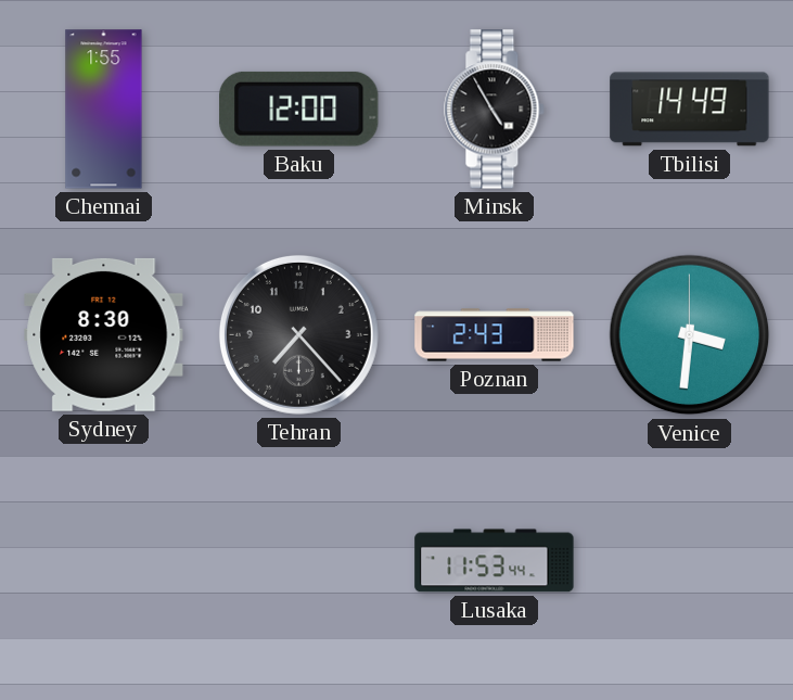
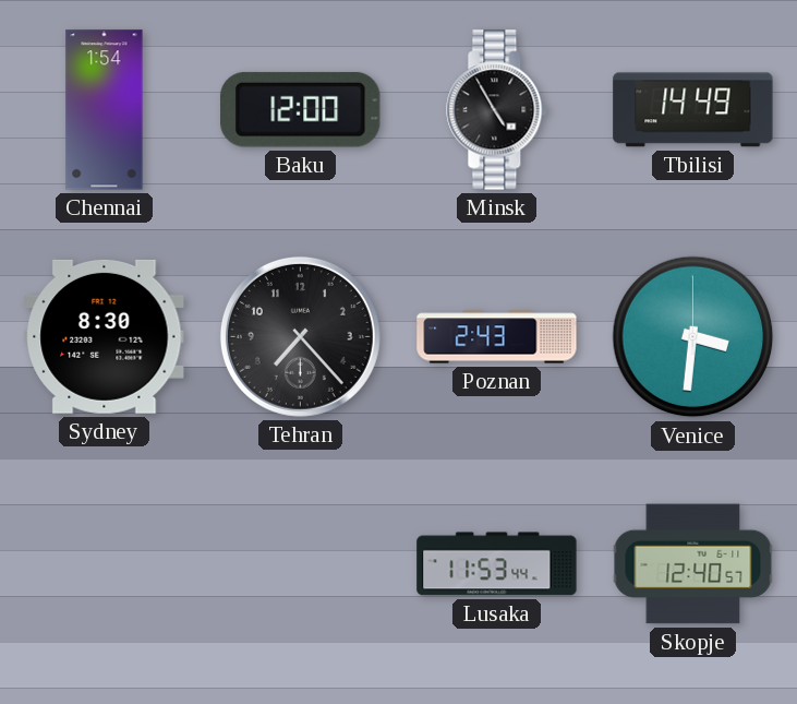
Chennai: 1:55 -> 1:54 (105, 110)
Skopje: none -> 12:40 (693, 564)
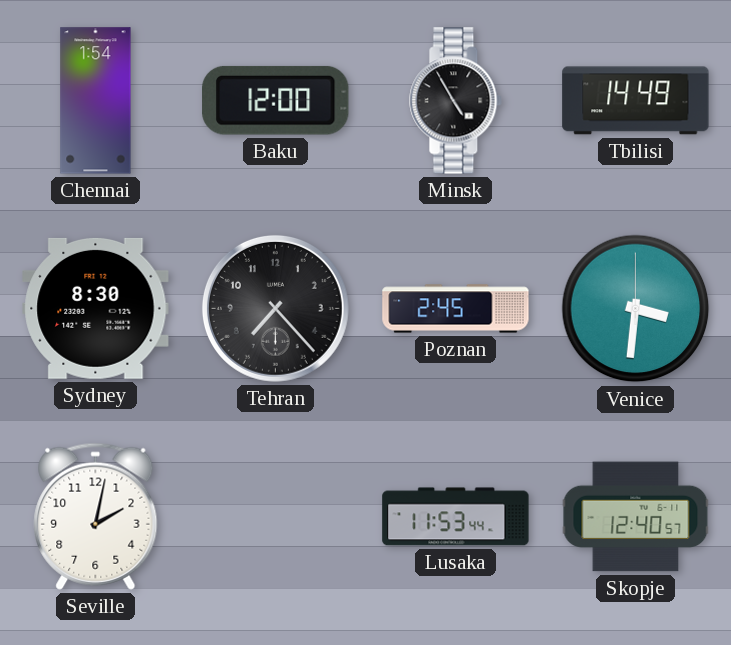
Poznan: 2:43 -> 2:45 (456, 309)
Seville: none -> 2:02 (96, 516)
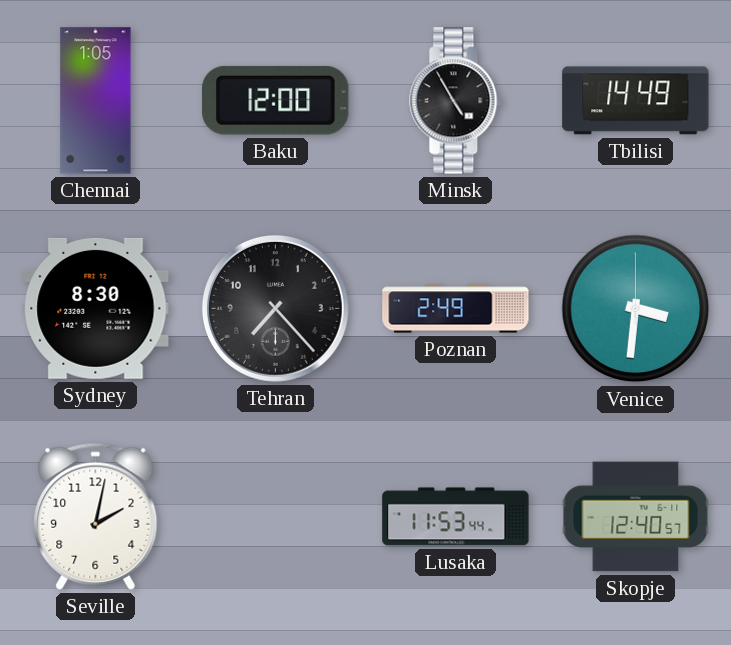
Chennai: 1:54 -> 1:05 (96, 101)
Poznan: 2:45 -> 2:49 (456, 309)
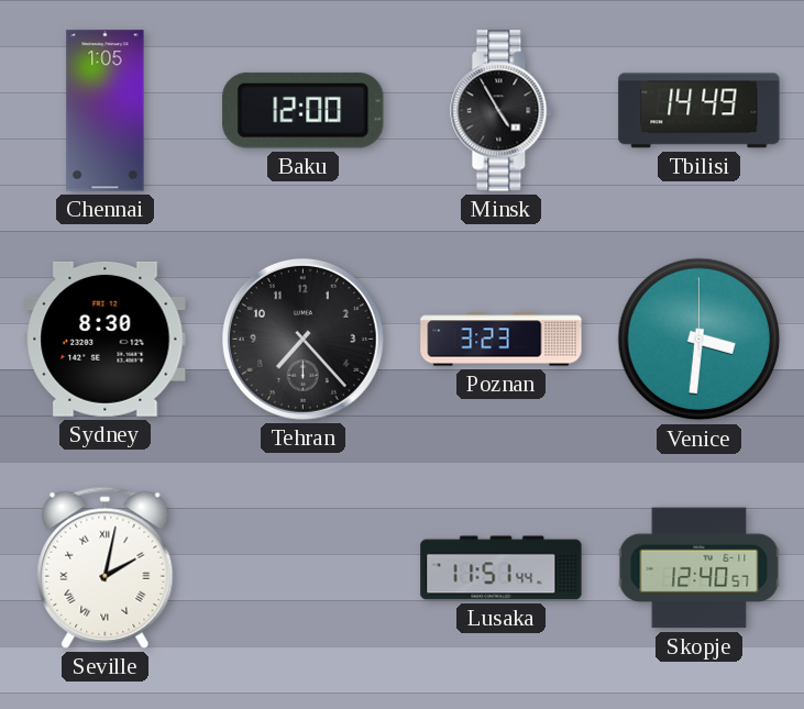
Poznan: 2:49 -> 3:23 (502, 340)
Seville numerals: Arabic -> Roman (106, 567)
Lusaka: 11:53 -> 11:51 (502, 568)
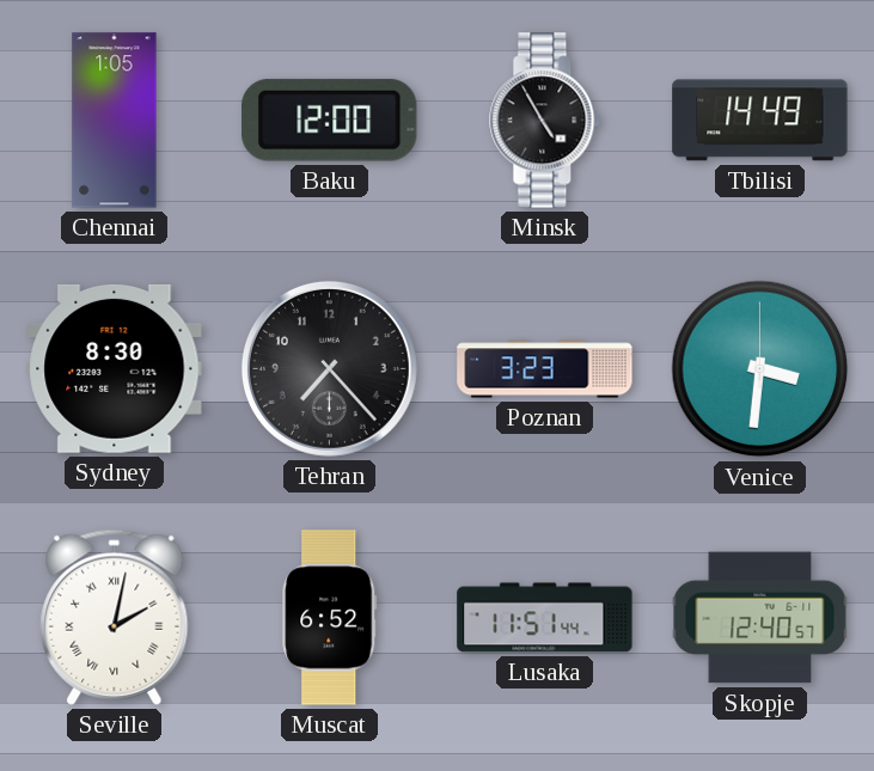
Muscat: none -> 6:52 (330, 618)
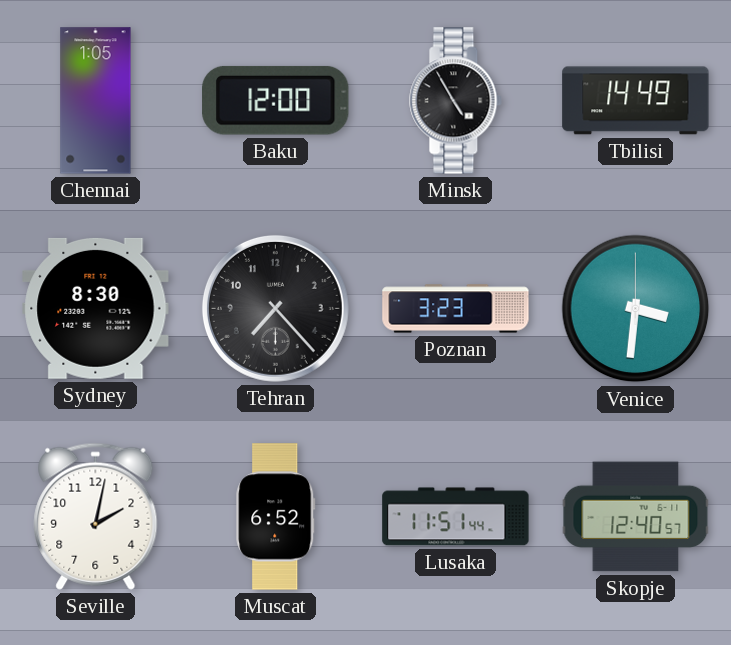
Seville numerals: Roman -> Arabic (96, 516)
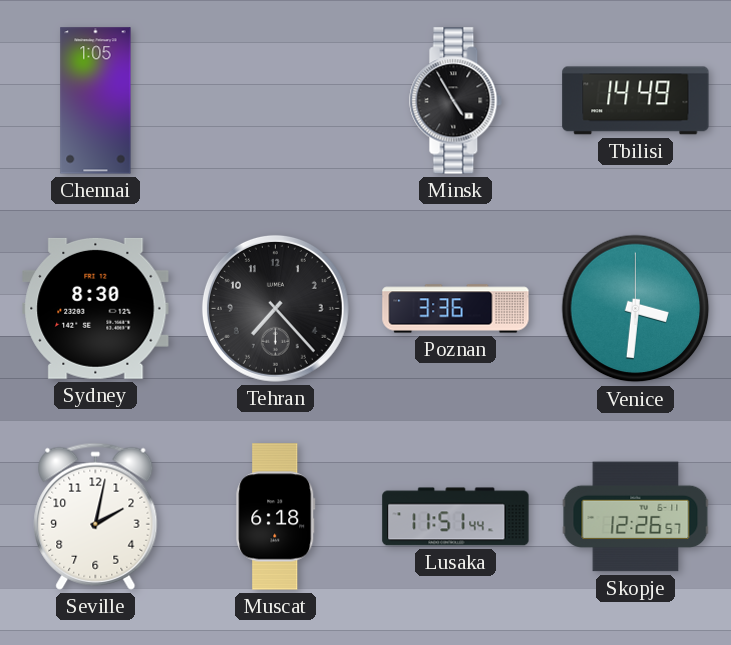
Baku: 12:00 -> none (276, 100)
Poznan: 3:23 -> 3:36 (456, 309)
Muscat: 6:52 -> 6:18 (276, 517)
Skopje: 12:40 -> 12:26 (636, 517)
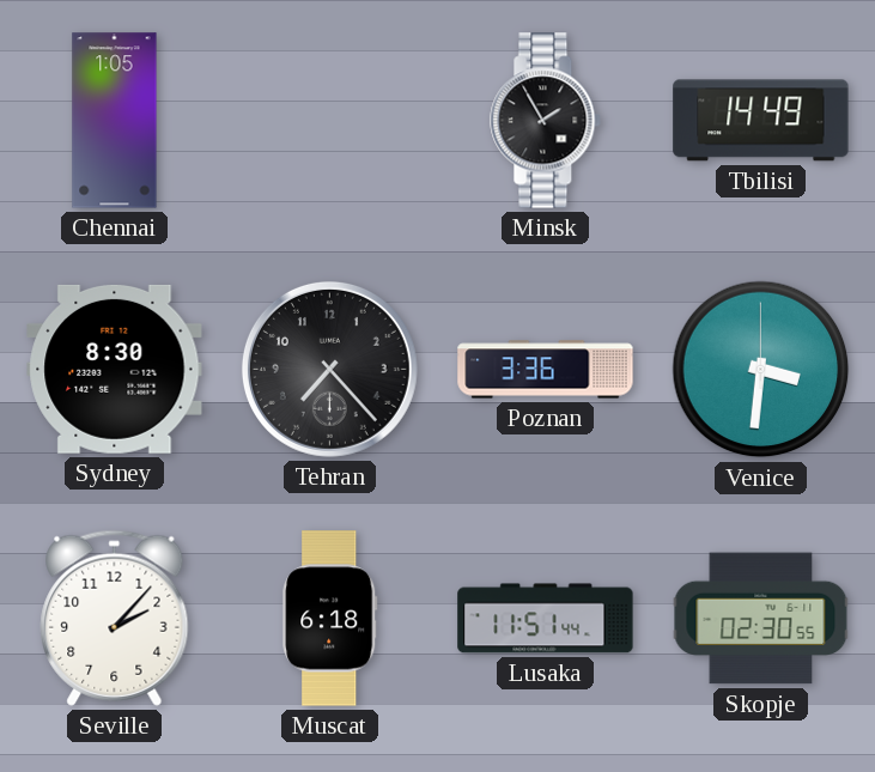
Minsk: 4:55 -> 1:55 (546, 121)
Seville: 2:02 -> 2:07 (115, 618)
Skopje: 12:26 -> 02:30 (761, 619)
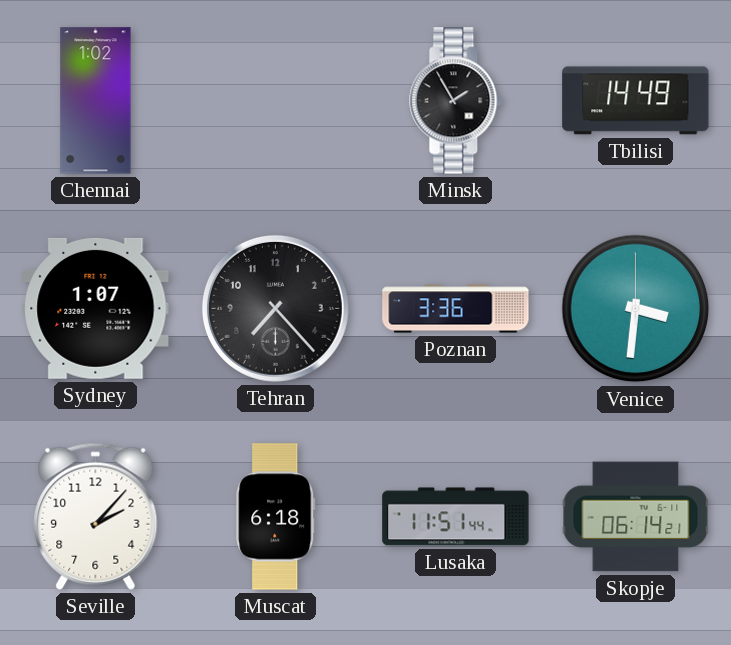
Chennai: 1:05 -> 1:02 (96, 101)
Sydney: 8:30 -> 1:07 (96, 308)
Skopje: 02:30 -> 06:14 (636, 517)
